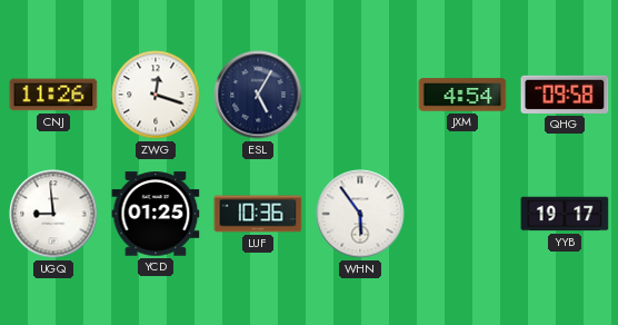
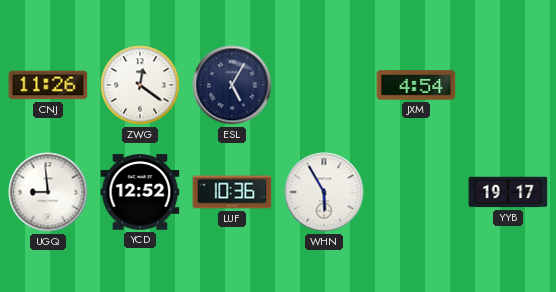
ZWG: 12:18 -> 12:21 (140, 85)
QHG: 09:58 -> none (565, 95)
YCD: 01:25 -> 12:52 (140, 192)
WHN: 5:54 -> 5:55 (324, 192)
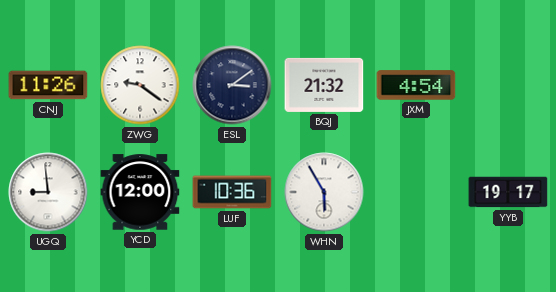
ZWG: 12:21 -> 9:21 (140, 85)
ESL: 5:05 -> 3:09 (232, 85)
BQJ: none -> 21:32 (324, 85)
YCD: 12:52 -> 12:00 (140, 192)
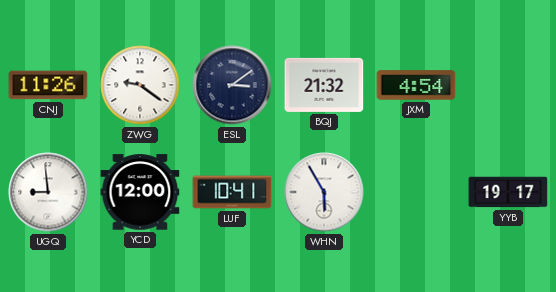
LUF: 10:36 -> 10:41 (232, 192)
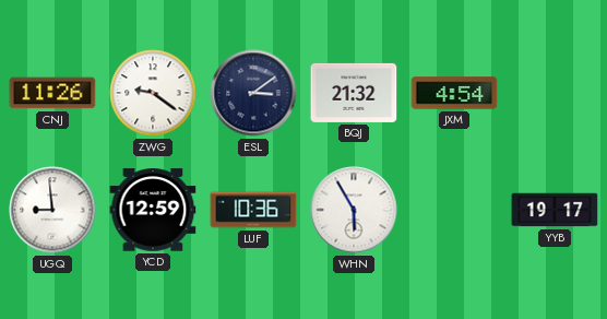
YCD: 12:00 -> 12:59 (153, 210)
LUF: 10:41 -> 10:36 (253, 210)
